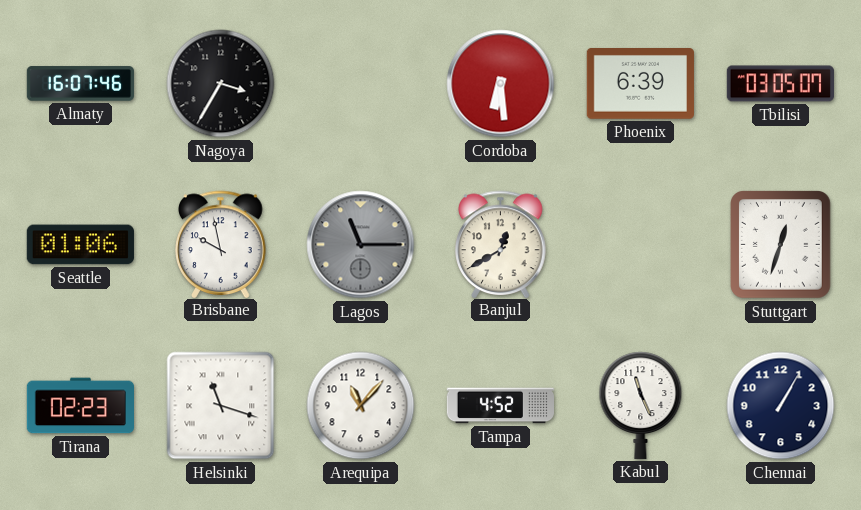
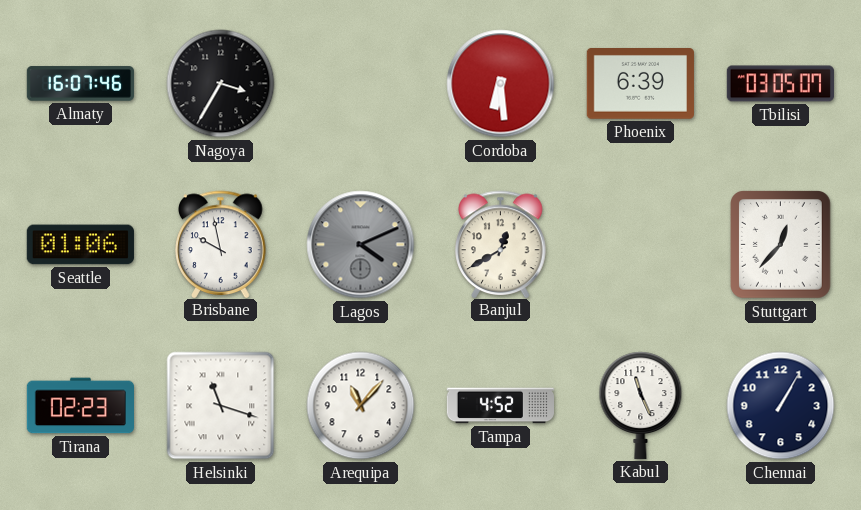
Lagos: 11:15 -> 4:11 (361, 245)
Stuttgart: 12:33 -> 12:37 (781, 245)
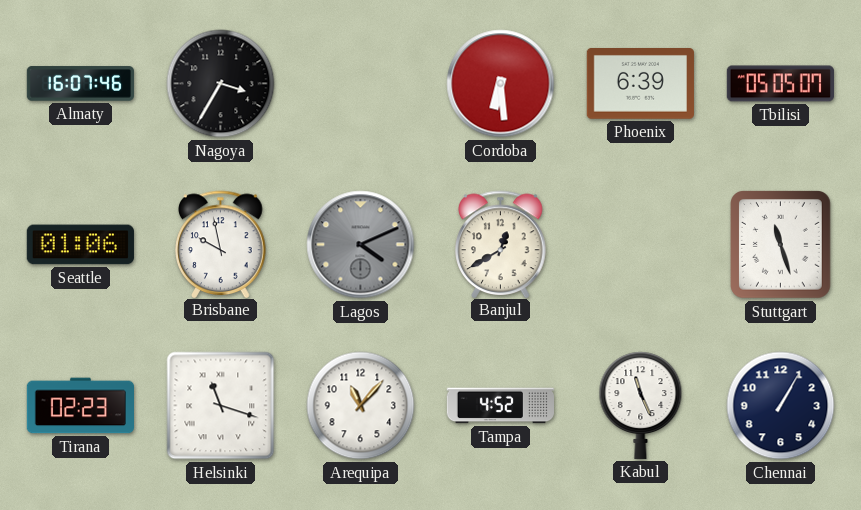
Tbilisi: 03:05 -> 05:05 (780, 84)
Stuttgart: 12:37 -> 11:27 (781, 245)
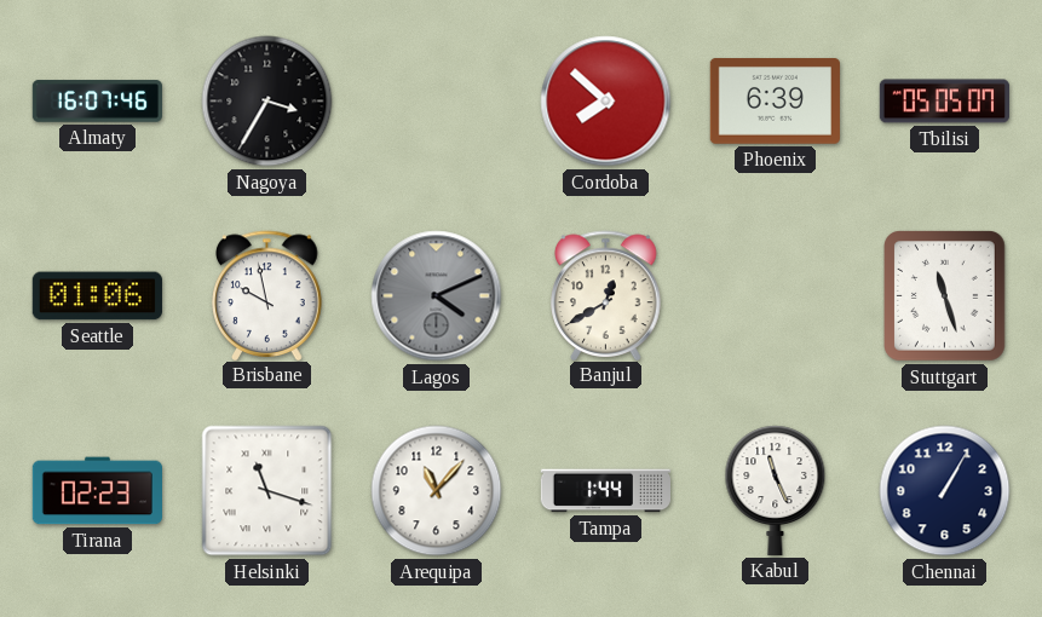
Cordoba: 6:29 -> 7:52 (606, 102)
Tampa: 4:52 -> 1:44 (605, 491)
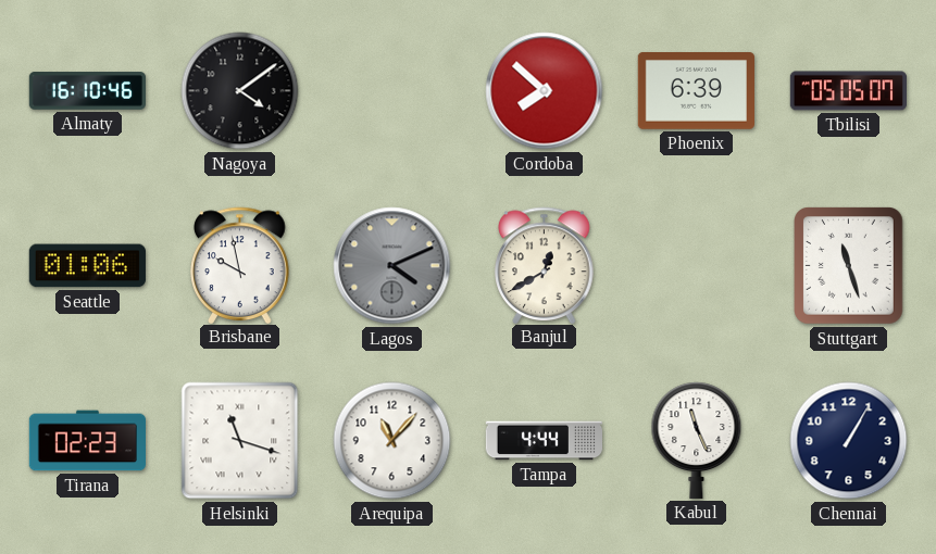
Almaty: 16:07 -> 16:10 (87, 91)
Nagoya: 3:35 -> 4:09 (240, 91)
Tampa: 1:44 -> 4:44 (544, 441)
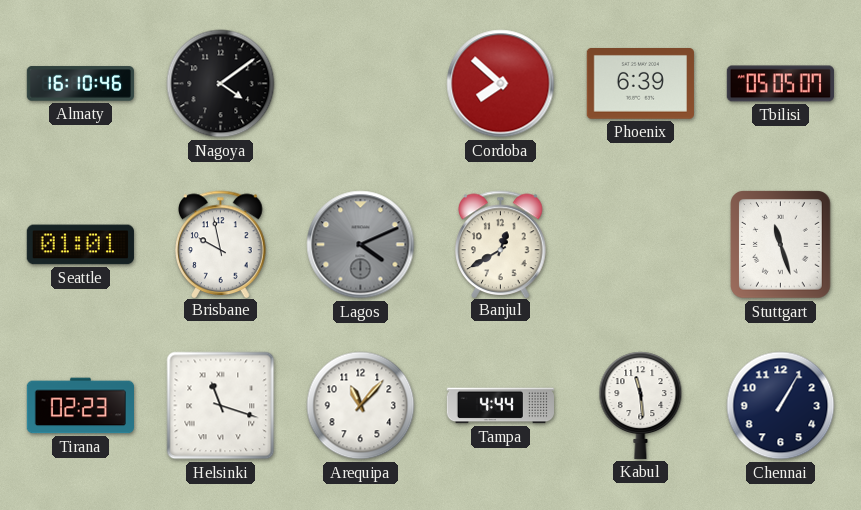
Seattle: 01:06 -> 01:01 (80, 245)
Kabul: 11:26 -> 11:29 (641, 405)
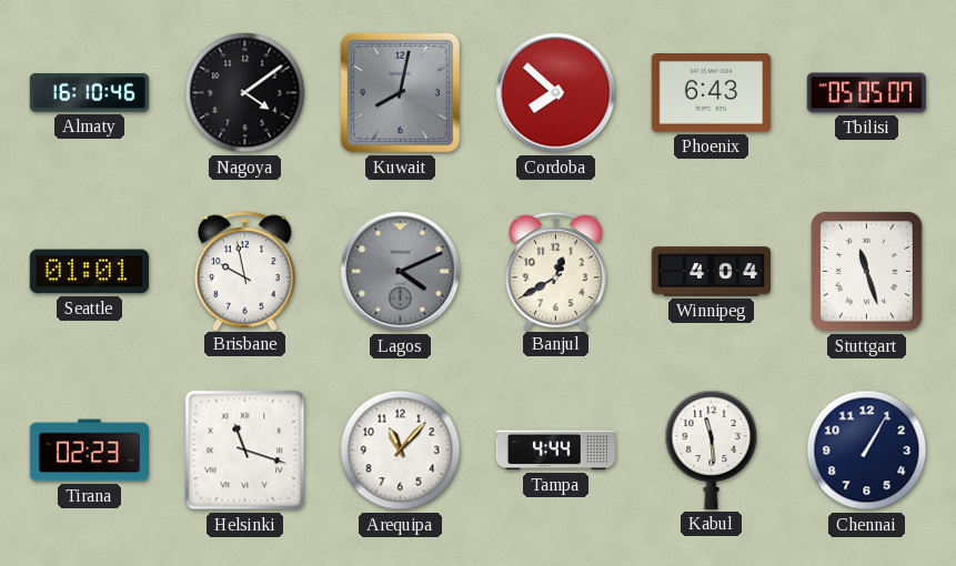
Kuwait: none -> 8:02 (400, 92)
Phoenix: 6:39 -> 6:43 (711, 93)
Winnipeg: none -> 4:04 (711, 272)
